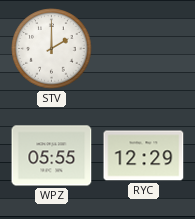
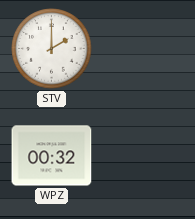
WPZ: 05:55 -> 00:32 (52, 156)
RYC: 12:29 -> none (144, 156)
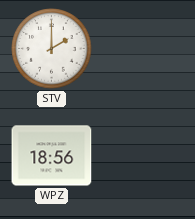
WPZ: 00:32 -> 18:56 (52, 156)
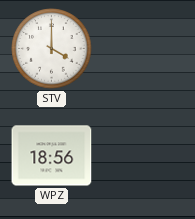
STV: 2:00 -> 4:00 (52, 49)
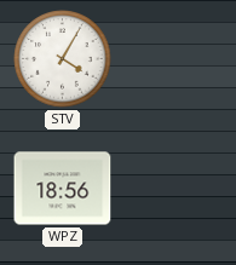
STV: 4:00 -> 4:05 (63, 59)
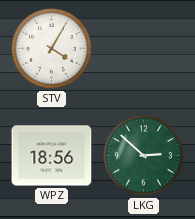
LKG: none -> 2:52 (144, 156)
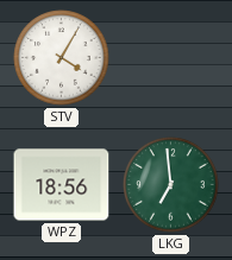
LKG: 2:52 -> 6:59 (171, 185)
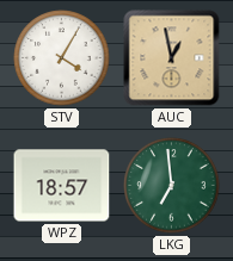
AUC: none -> 12:58 (172, 58)
WPZ: 18:56 -> 18:57 (62, 186)
